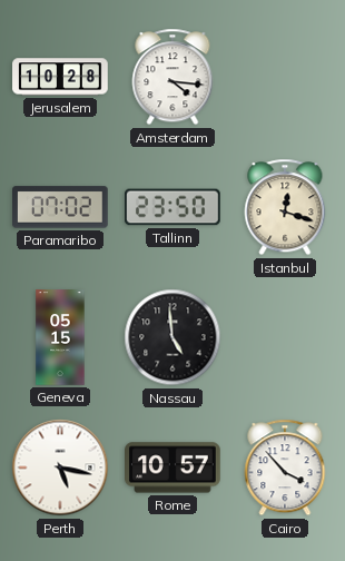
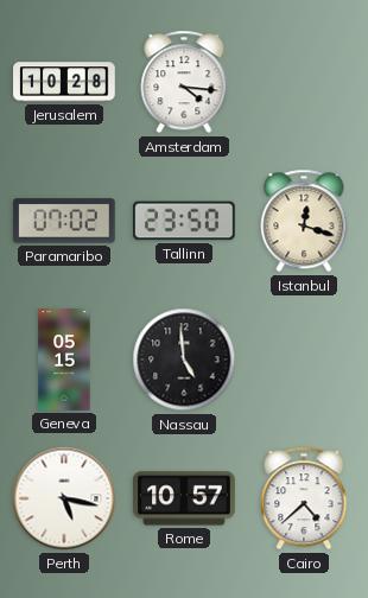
Cairo: 3:53 -> 4:38 (304, 498)
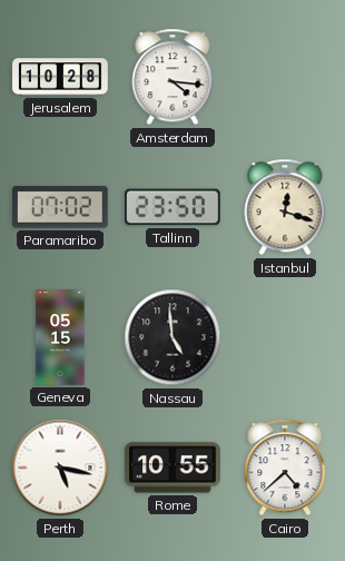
Rome: 10:57 -> 10:55 (174, 467)
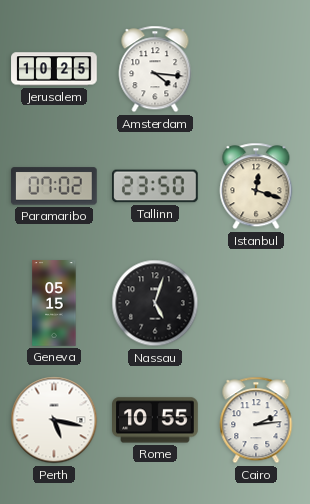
Jerusalem: 10:28 -> 10:25 (54, 69)
Nassau: 4:59 -> 5:03 (155, 303)
Cairo: 4:38 -> 2:14 (256, 420)
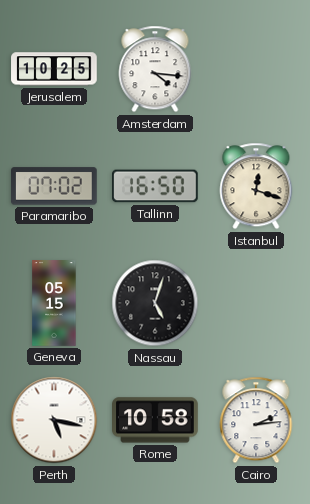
Tallinn: 23:50 -> 16:50 (156, 186)
Rome: 10:55 -> 10:58 (156, 420)
